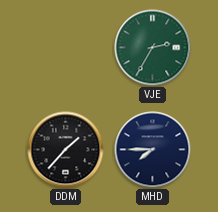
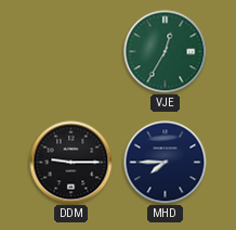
VJE: 2:35 -> 12:35 (166, 52)
DDM: 1:37 -> 9:15 (71, 163)
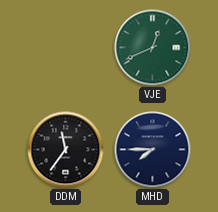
VJE: 12:35 -> 12:41 (153, 48)
DDM: 9:15 -> 11:36 (66, 150)
